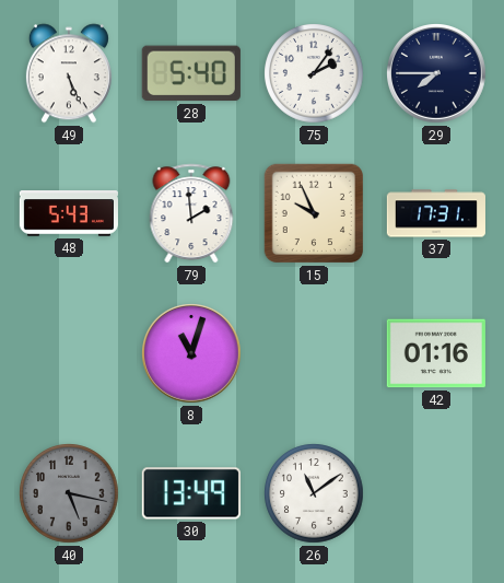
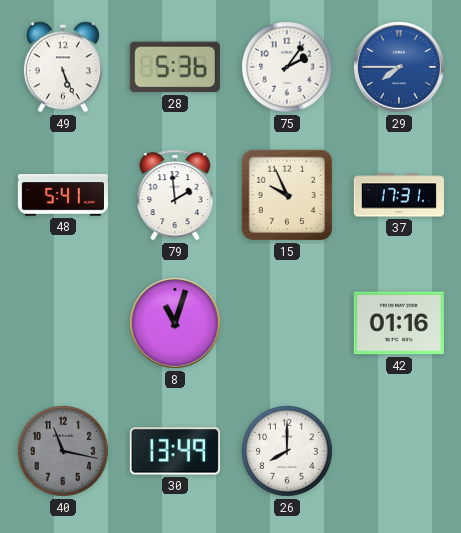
28: 5:40 -> 5:36 (175, 67)
29 dial: navy -> blue (400, 68)
48: 5:43 -> 5:41 (63, 195)
40: 5:17 -> 11:17 (63, 451)
26: 11:09 -> 8:00 (287, 451)
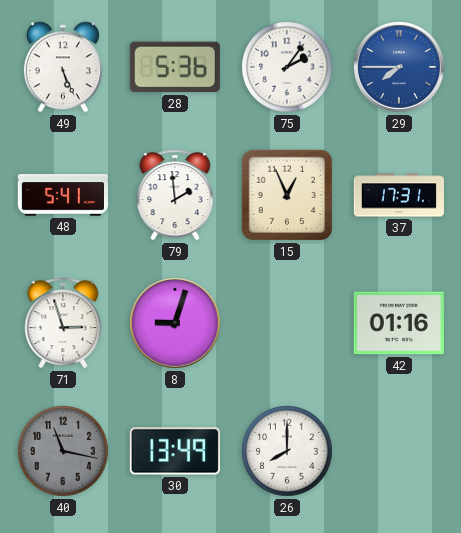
15: 9:56 -> 12:56 (287, 195)
71: none -> 2:57 (63, 323)
8: 11:03 -> 9:03 (176, 324)
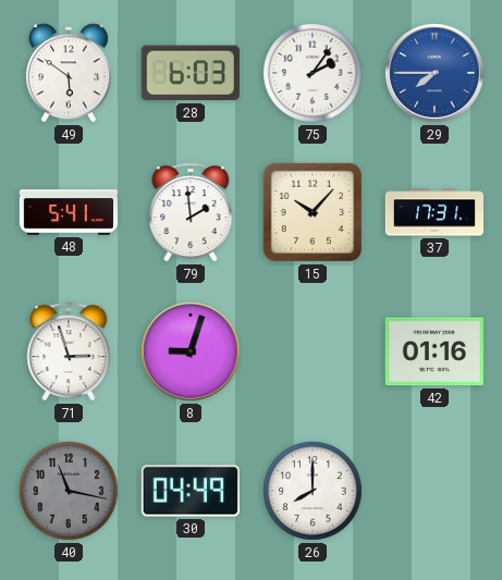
49: 5:26 -> 5:51 (69, 73)
28: 5:36 -> 6:03 (191, 73)
15: 12:56 -> 10:07 (313, 212)
30: 13:49 -> 04:49 (191, 491)
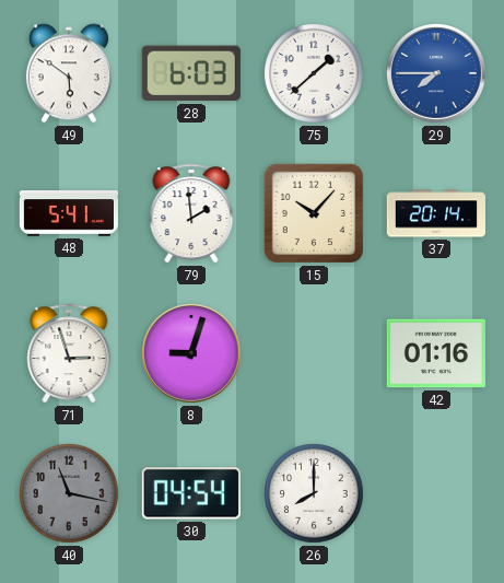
75: 2:06 -> 1:38 (314, 73)
37: 17:31 -> 20:14 (436, 213)
30: 04:49 -> 04:54 (191, 493)
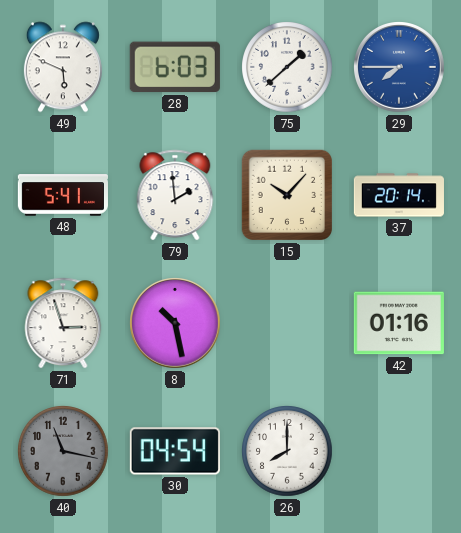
49: 5:51 -> 5:49 (63, 67)
8: 9:03 -> 10:28 (176, 324)
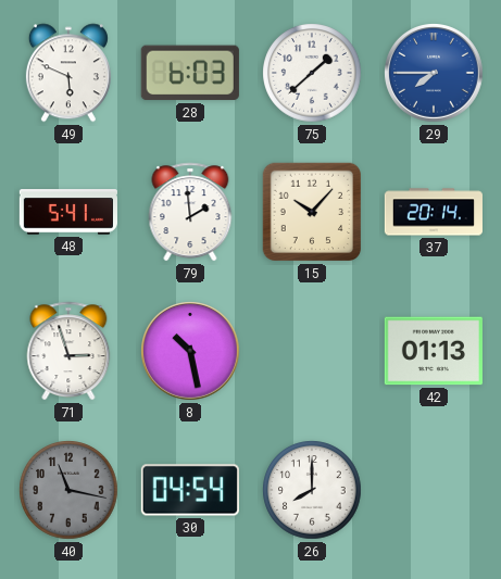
42: 01:16 -> 01:13 (434, 351)
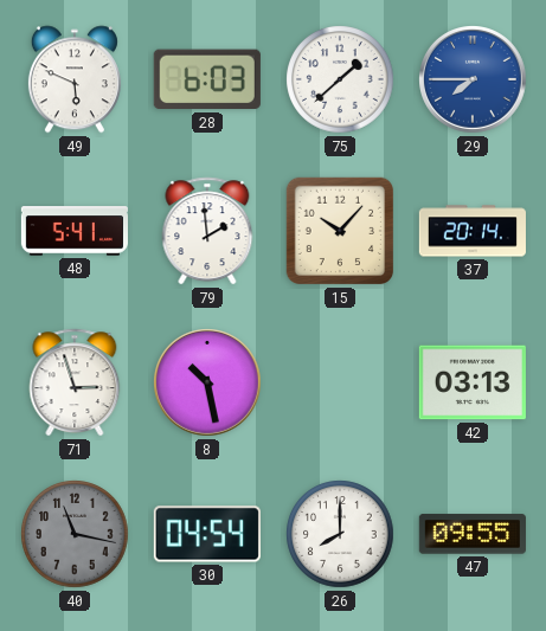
42: 01:13 -> 03:13 (473, 382)
47: none -> 09:55 (473, 534)
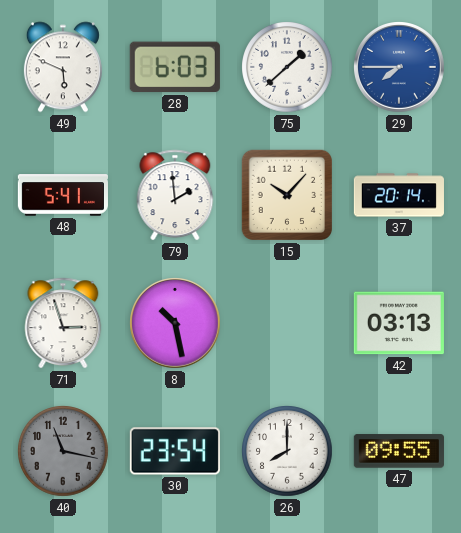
30: 04:54 -> 23:54 (175, 451)
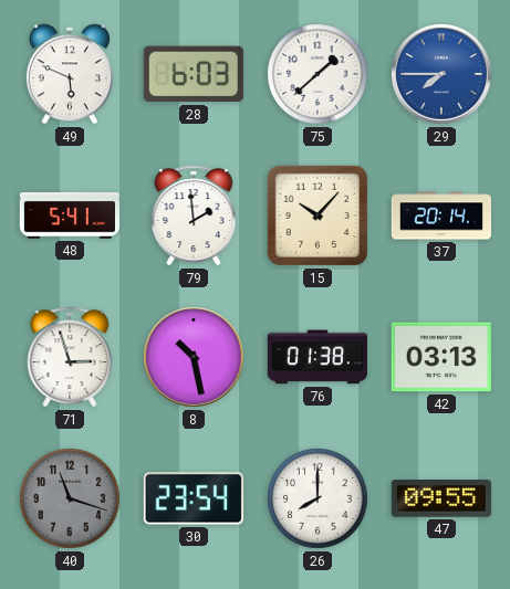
76: none -> 01:38 (318, 357)
40: 11:17 -> 11:18 (70, 498)
